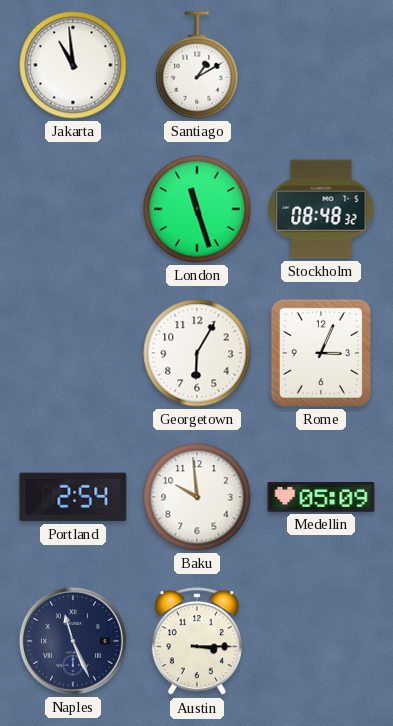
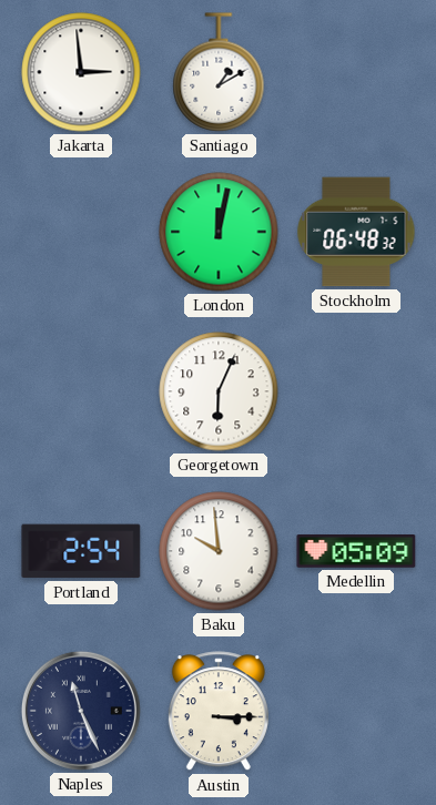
Jakarta: 10:59 -> 2:59 (81, 72)
London: 11:27 -> 12:02 (219, 232)
Stockholm: 08:48 -> 06:48 (356, 232)
Georgetown: 6:05 -> 6:04 (219, 391)
Rome: 3:04 -> none (321, 353)
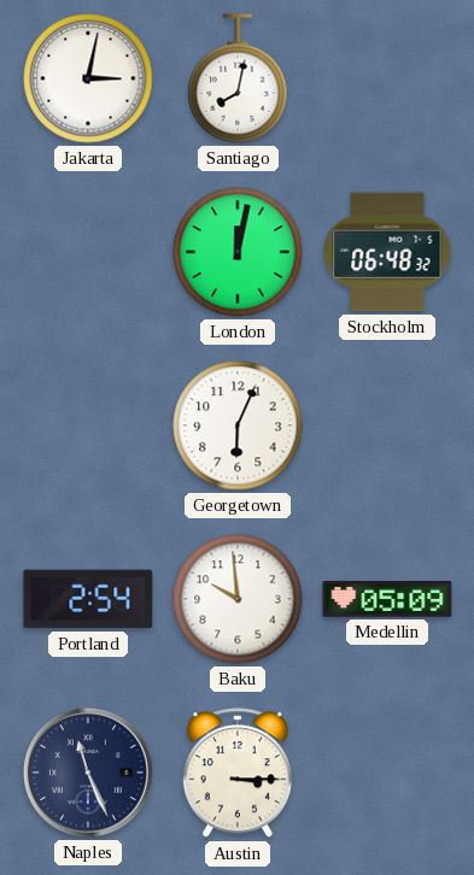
Jakarta: 2:59 -> 3:02 (88, 78)
Santiago: 1:10 -> 8:02 (238, 78)
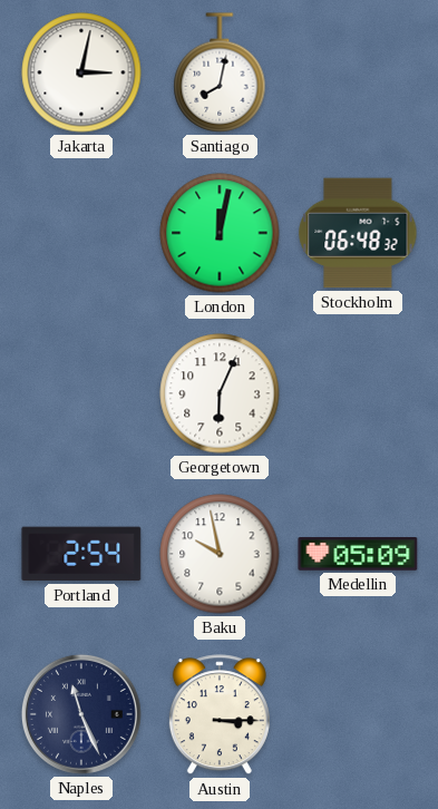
Baku: 9:59 -> 9:58 (220, 554)
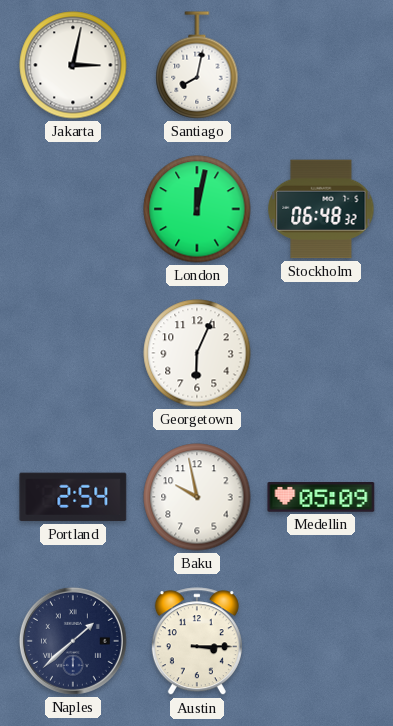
Naples: 11:26 -> 1:38 (73, 641)
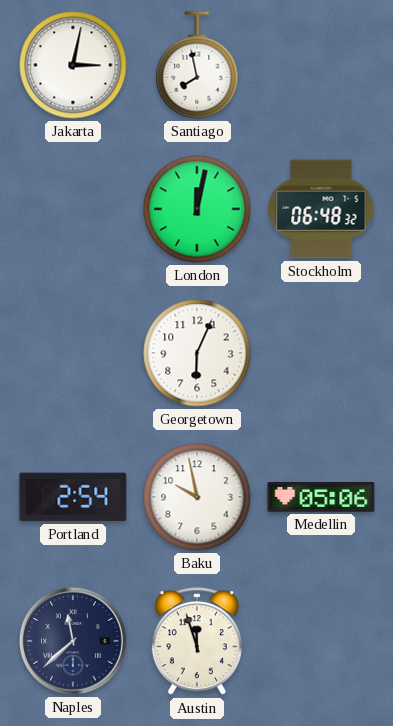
Santiago: 8:02 -> 7:58 (197, 65)
Medellin: 05:09 -> 05:06 (321, 497)
Naples: 1:38 -> 11:38 (73, 641)
Austin: 3:15 -> 11:57 (197, 642)
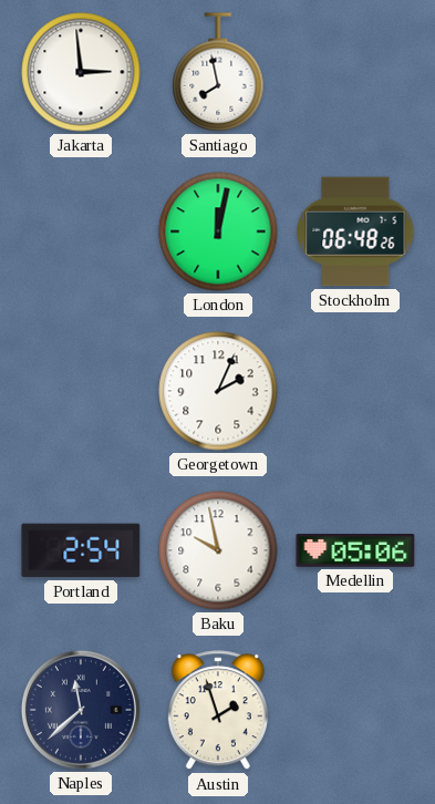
Jakarta: 3:02 -> 2:59 (81, 72)
Stockholm: 06:48:32 -> 06:48:26 (355, 231)
Georgetown: 6:04 -> 2:04 (218, 391)
Austin: 11:57 -> 1:57 (218, 711)
